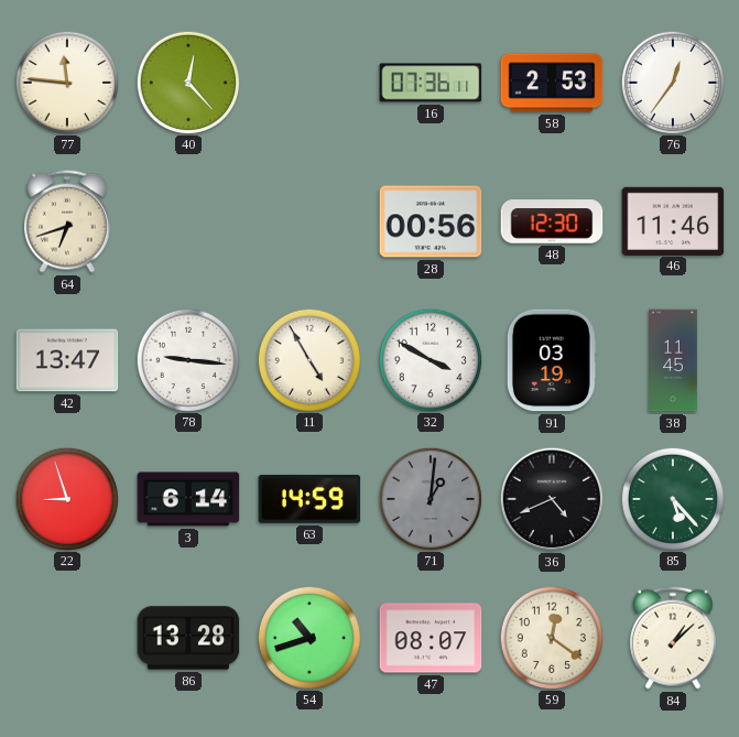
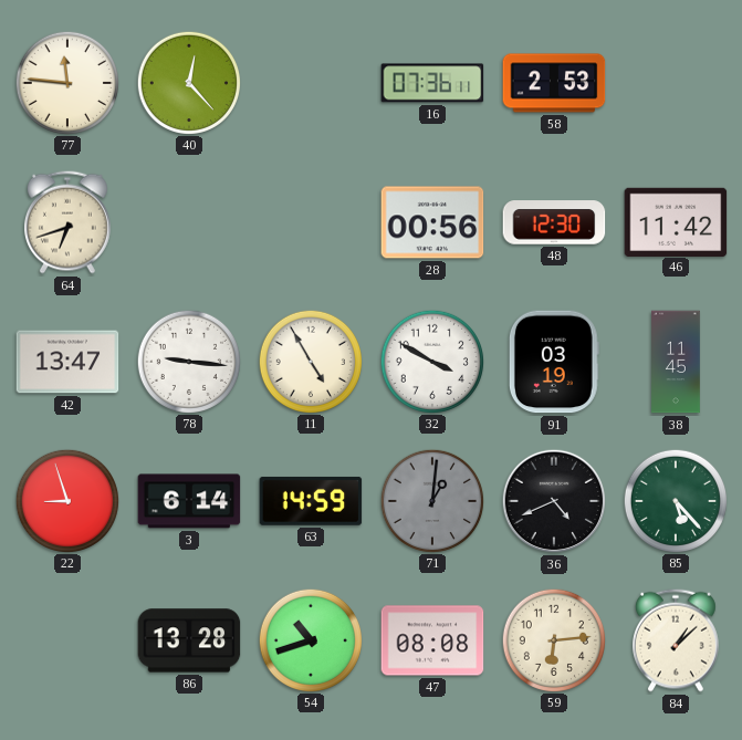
76: 12:36 -> none (672, 82)
46: 11:46 -> 11:42 (676, 221)
47: 08:07 -> 08:08 (432, 640)
59: 12:21 -> 6:14 (553, 639)
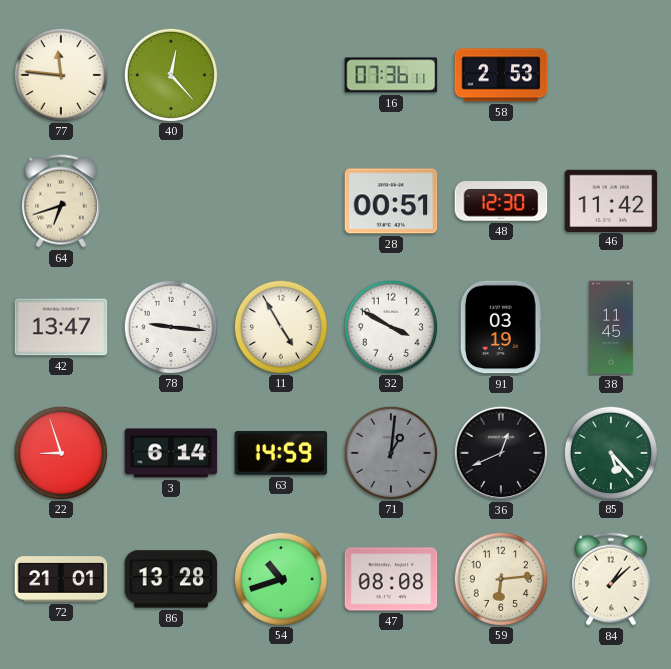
28: 00:56 -> 00:51 (391, 201)
36: 4:41 -> 12:41 (501, 453)
72: none -> 21:01 (61, 579)
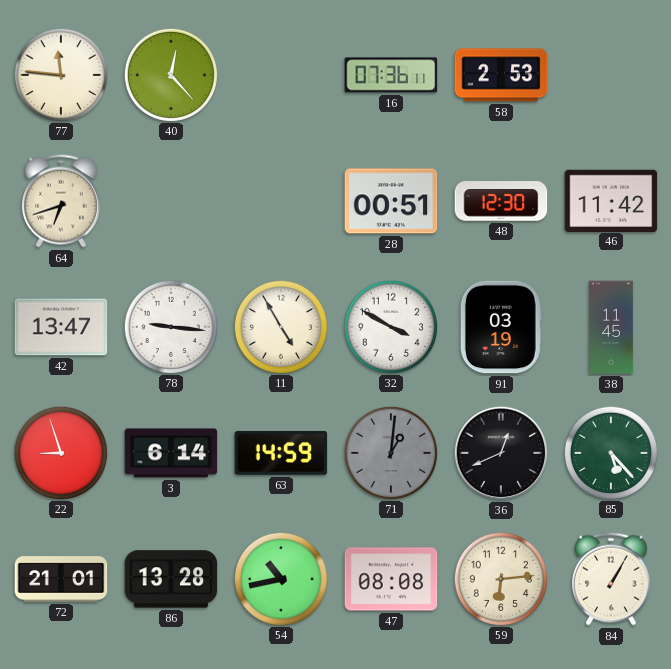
54: 10:42 -> 10:43 (280, 578)
84: 1:08 -> 1:05 (611, 579)
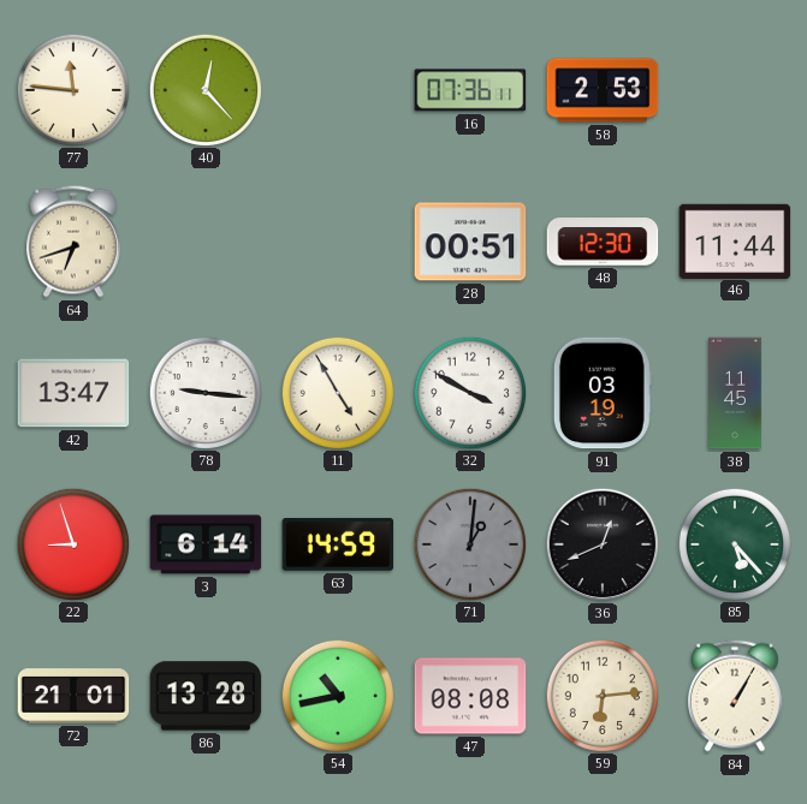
46: 11:42 -> 11:44 (735, 240)
